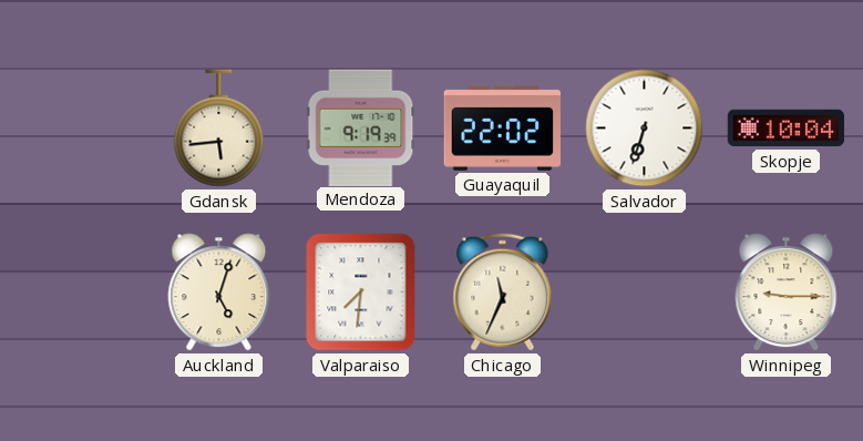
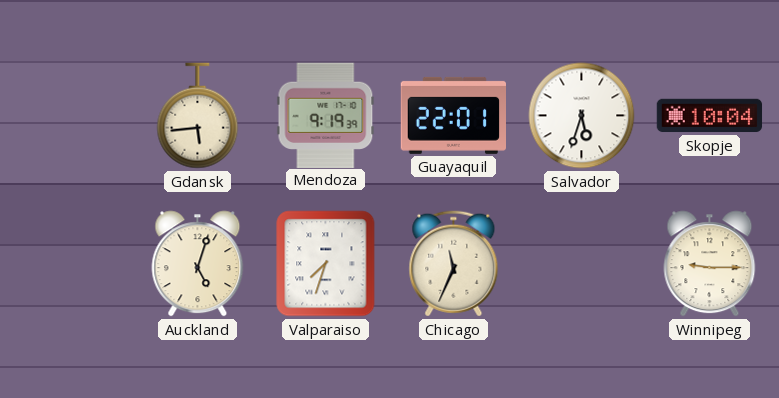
Guayaquil: 22:02 -> 22:01 (453, 115)
Salvador: 6:33 -> 5:33 (582, 116)
Valparaiso: 7:31 -> 7:33 (326, 264)
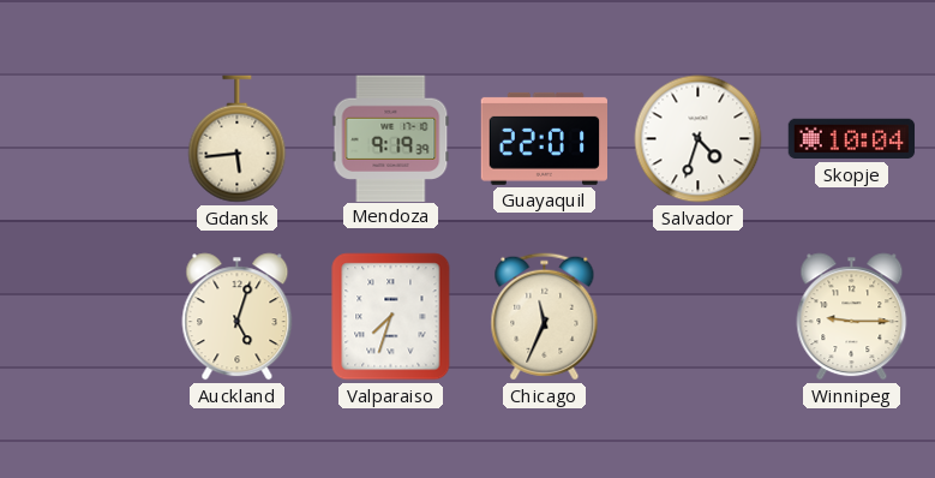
Salvador: 5:33 -> 4:33 (699, 139)
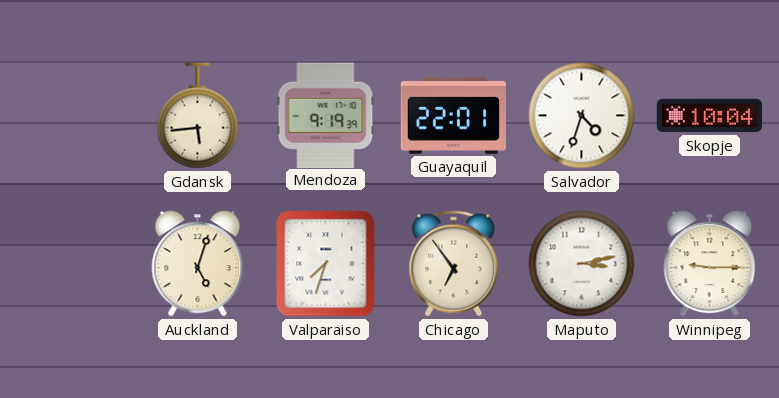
Chicago: 11:34 -> 6:54 (454, 264)
Maputo: none -> 3:13 (582, 264)
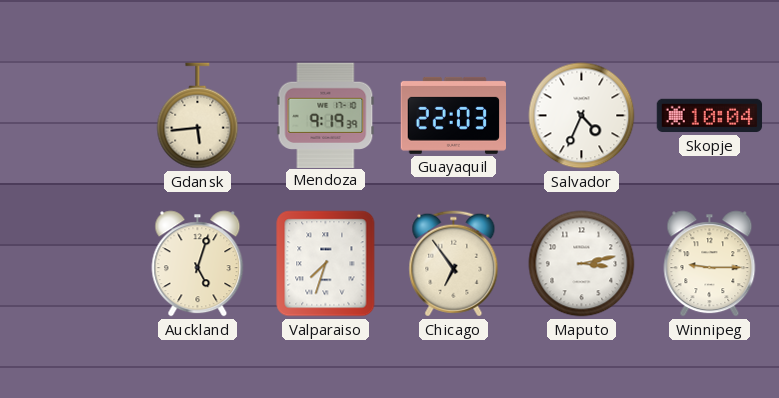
Guayaquil: 22:01 -> 22:03 (453, 115)
Salvador: 4:33 -> 4:34 (582, 116)
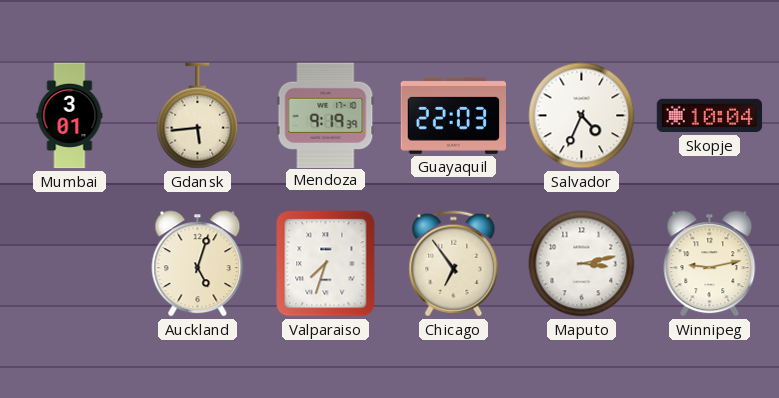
Mumbai: none -> 3:01 (70, 116)
Winnipeg: 9:15 -> 9:13 (710, 264)
